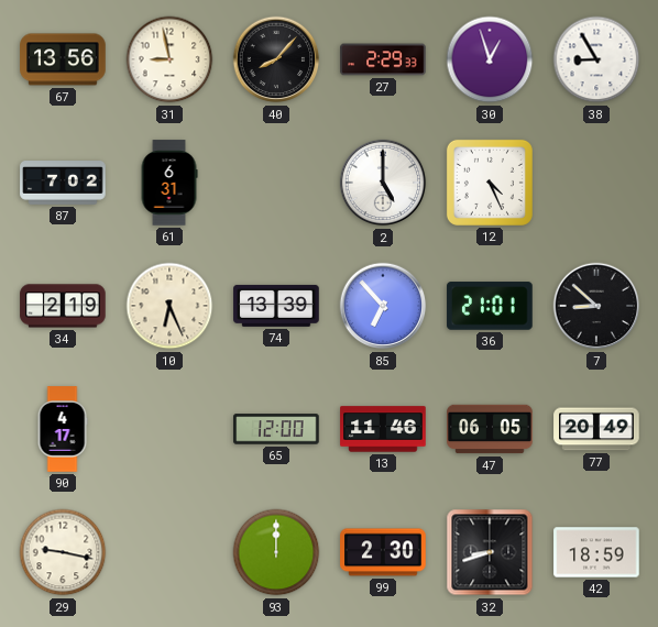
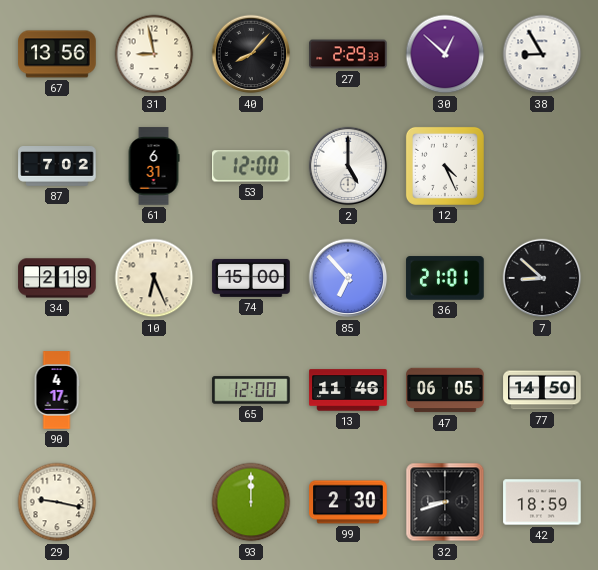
30: 12:57 -> 12:52 (445, 54)
53: none -> 12:00 (252, 166)
74: 13:39 -> 15:00 (251, 278)
77: 20:49 -> 14:50 (542, 390)
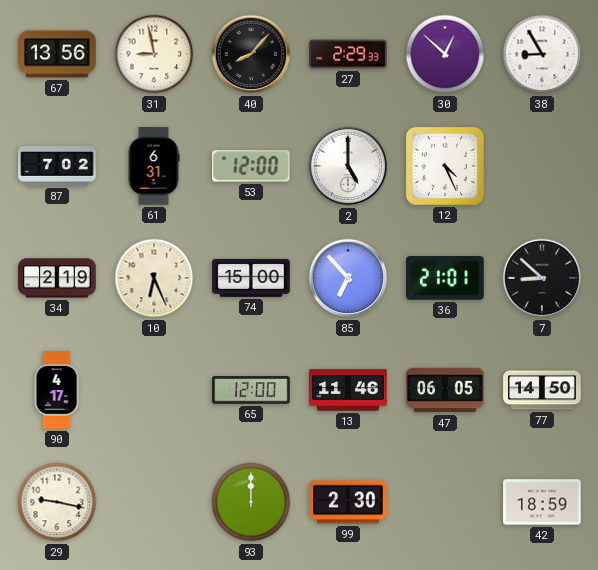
32: 8:42 -> none (445, 502)
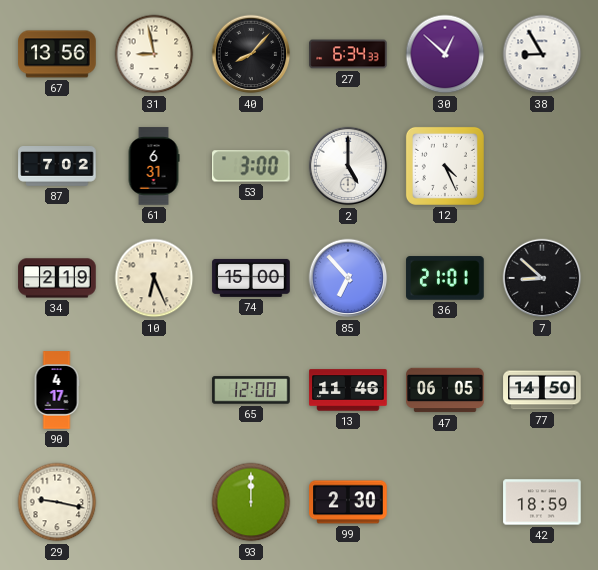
27: 2:29 -> 6:34 (348, 54)
53: 12:00 -> 3:00 (252, 166)
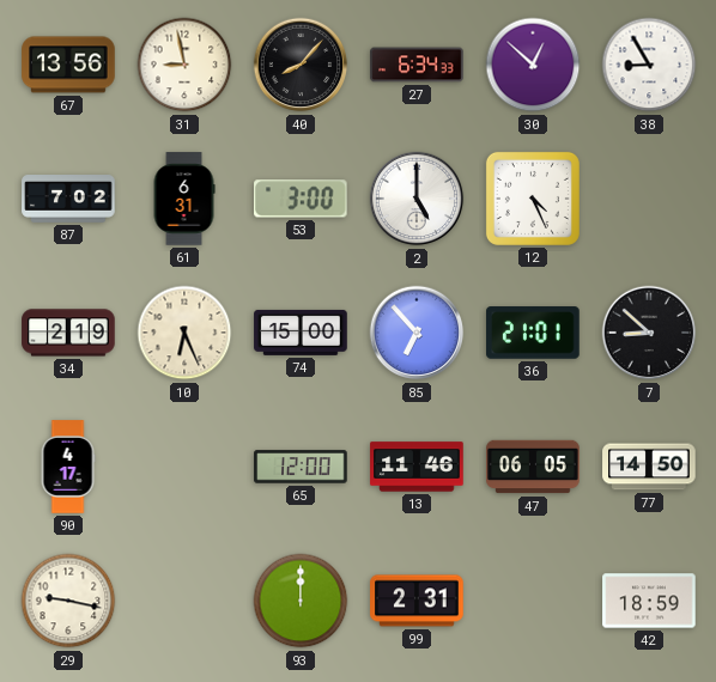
99: 2:30 -> 2:31 (417, 601)
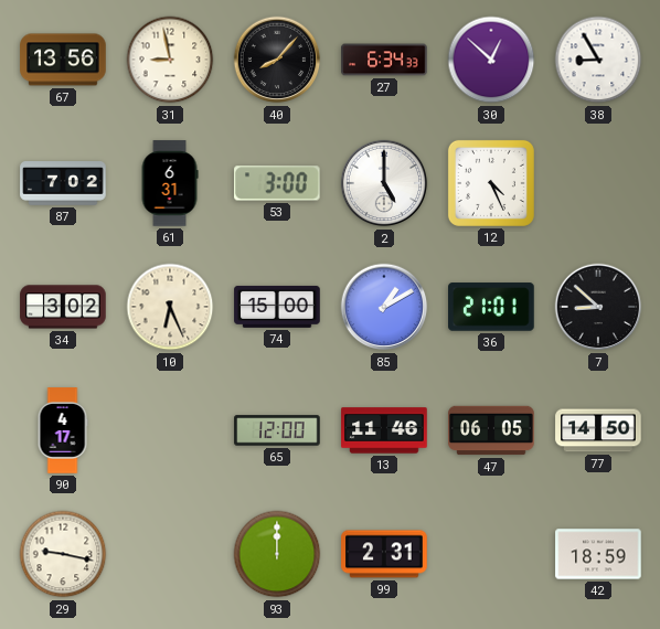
34: 2:19 -> 3:02 (63, 307)
85: 6:53 -> 1:10 (384, 307)
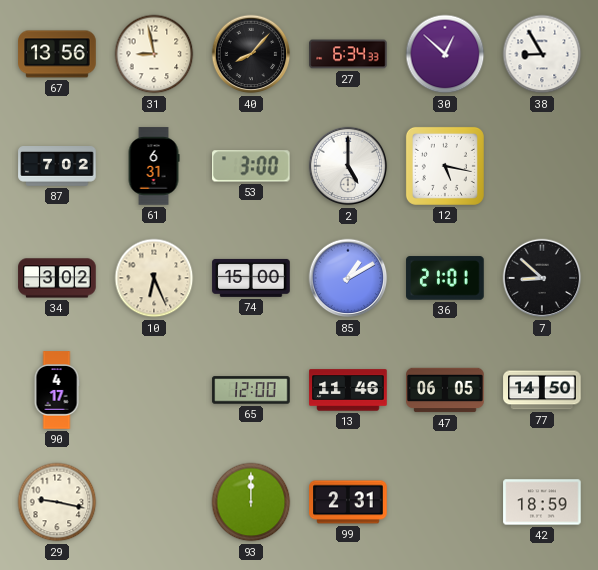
12: 4:26 -> 5:17 (445, 166)
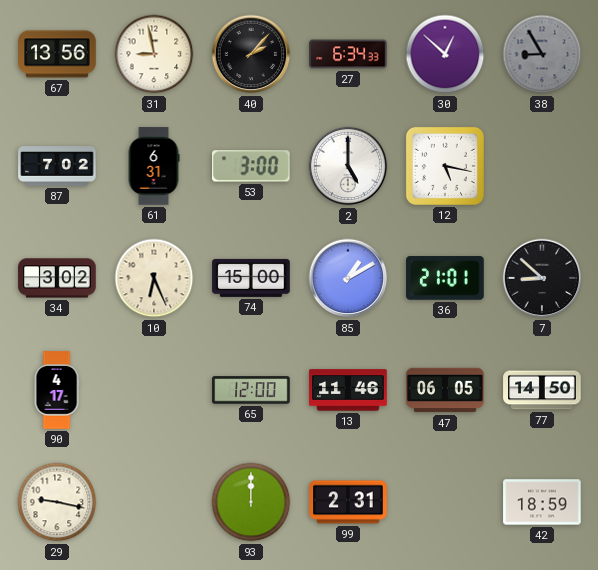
40: 8:07 -> 2:07 (251, 54)
38 dial: white -> grey (542, 54)
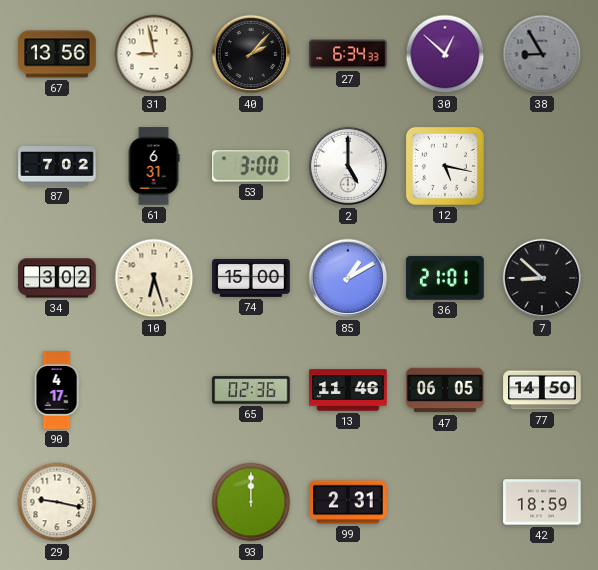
10: 6:26 -> 6:27 (154, 278)
65: 12:00 -> 02:36 (251, 390)
